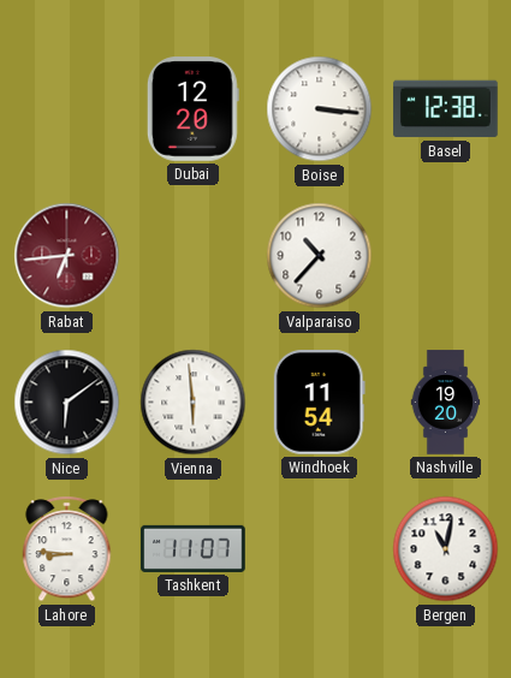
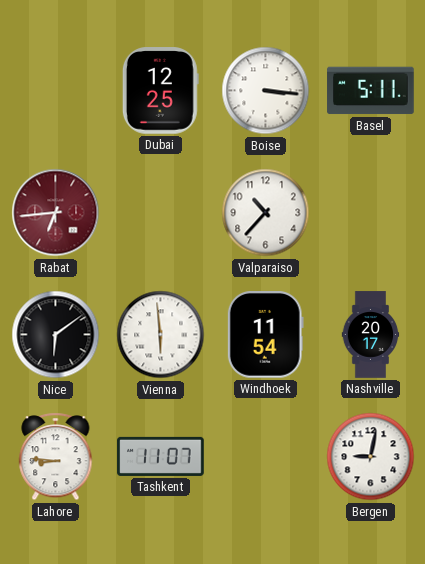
Dubai: 12:20 -> 12:25 (160, 91)
Basel: 12:38 -> 5:11 (371, 91)
Nashville: 19:20 -> 20:17 (371, 335)
Bergen: 11:02 -> 9:02 (371, 457)
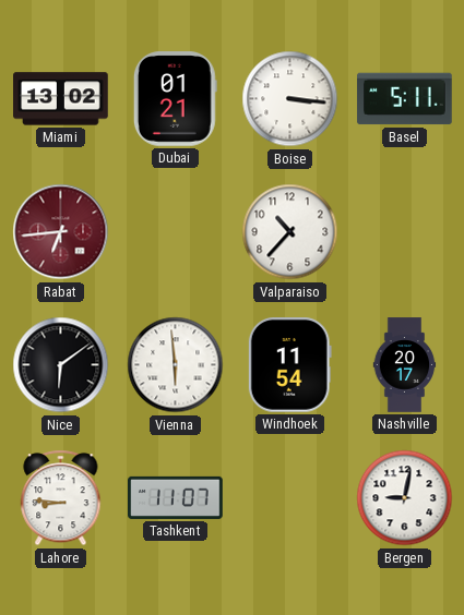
Miami: none -> 13:02 (61, 99)
Dubai: 12:25 -> 01:21 (175, 99)
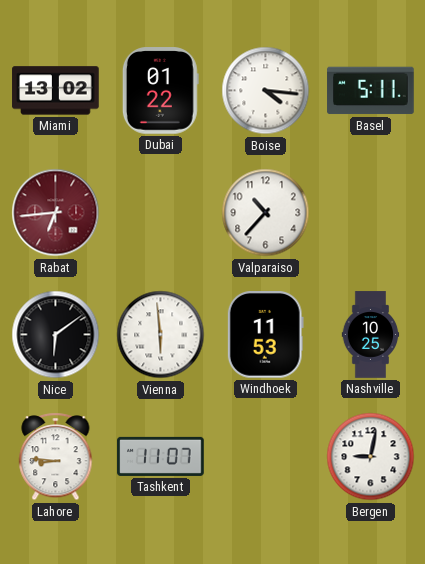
Dubai: 01:21 -> 01:22 (160, 91)
Boise: 3:16 -> 4:16 (266, 91)
Windhoek: 11:54 -> 11:53 (265, 335)
Nashville: 20:17 -> 10:25 (371, 335)
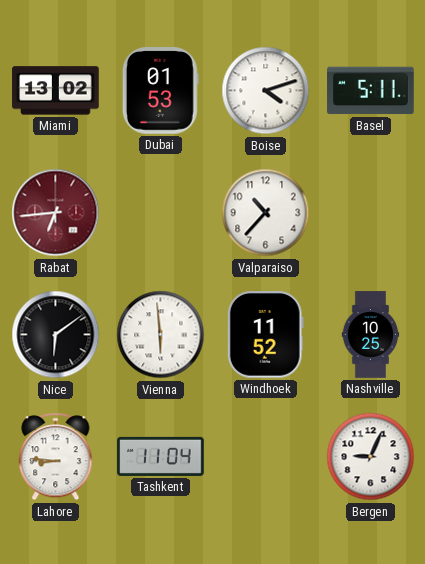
Dubai: 01:22 -> 01:53 (160, 91)
Boise: 4:16 -> 4:12 (266, 91)
Windhoek: 11:53 -> 11:52 (265, 335)
Tashkent: 11:07 -> 11:04 (161, 456)
Bergen: 9:02 -> 9:04 (371, 457)
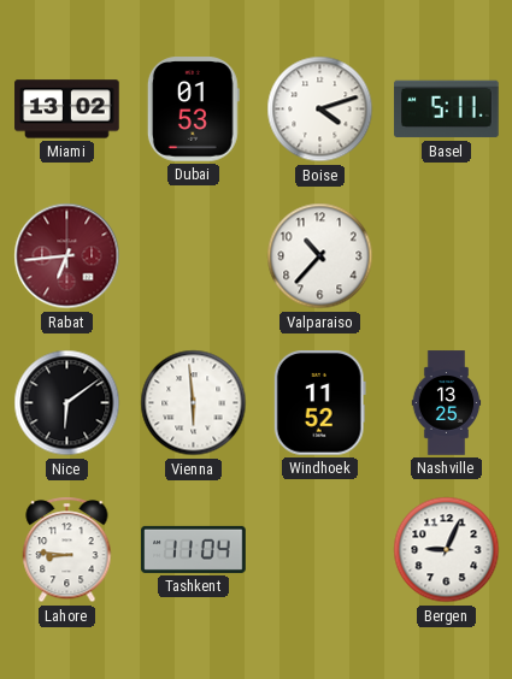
Nashville: 10:25 -> 13:25 (447, 403)
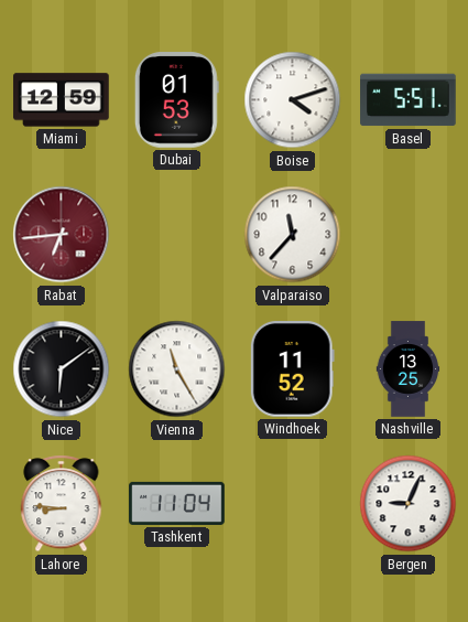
Miami: 13:02 -> 12:59 (62, 100)
Basel: 5:11 -> 5:51 (409, 100)
Valparaiso: 10:37 -> 11:37 (293, 235)
Vienna: 5:59 -> 11:25 (177, 369)
